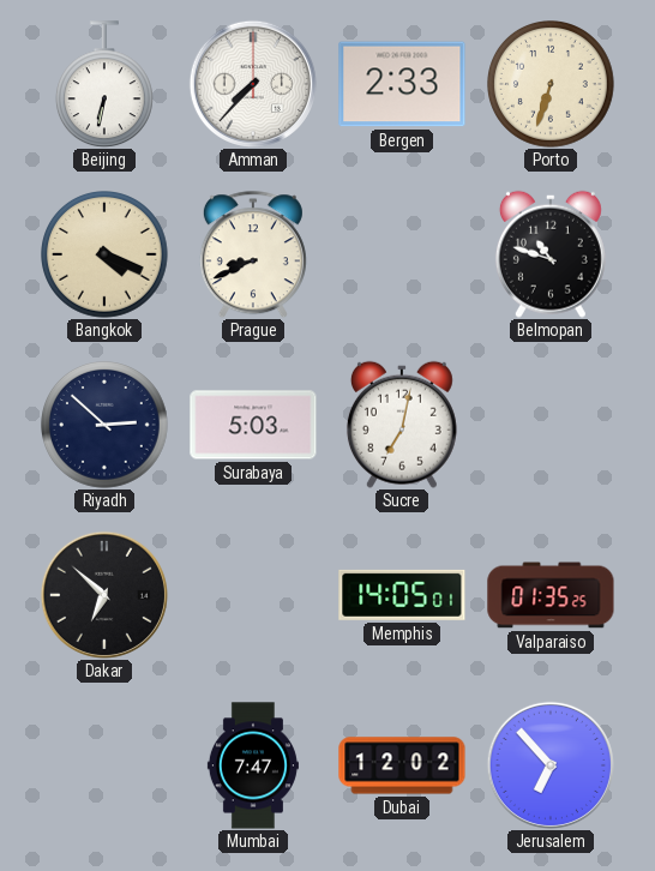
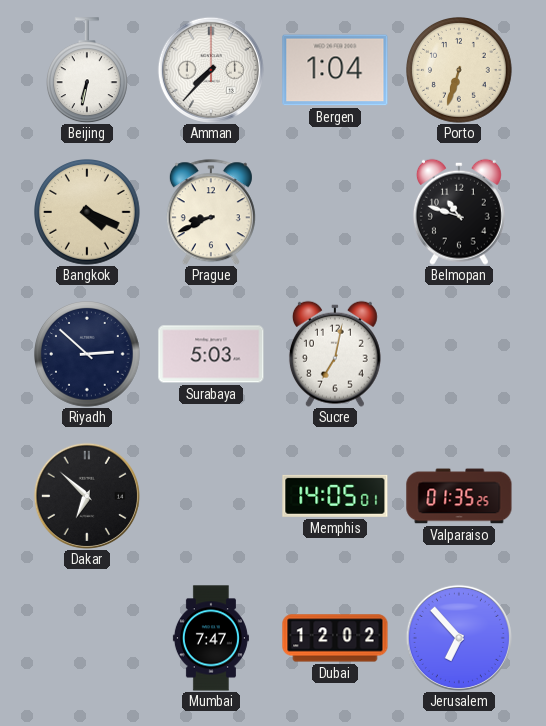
Bergen: 2:33 -> 1:04 (335, 70)
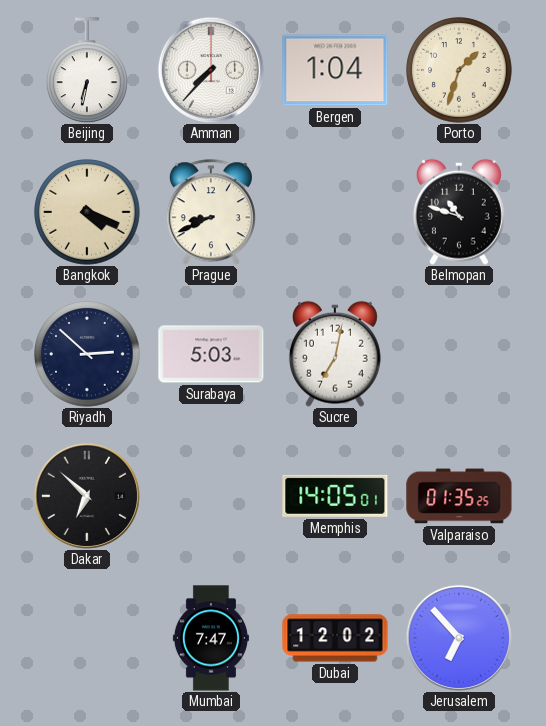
Porto: 6:33 -> 1:33 (460, 71)
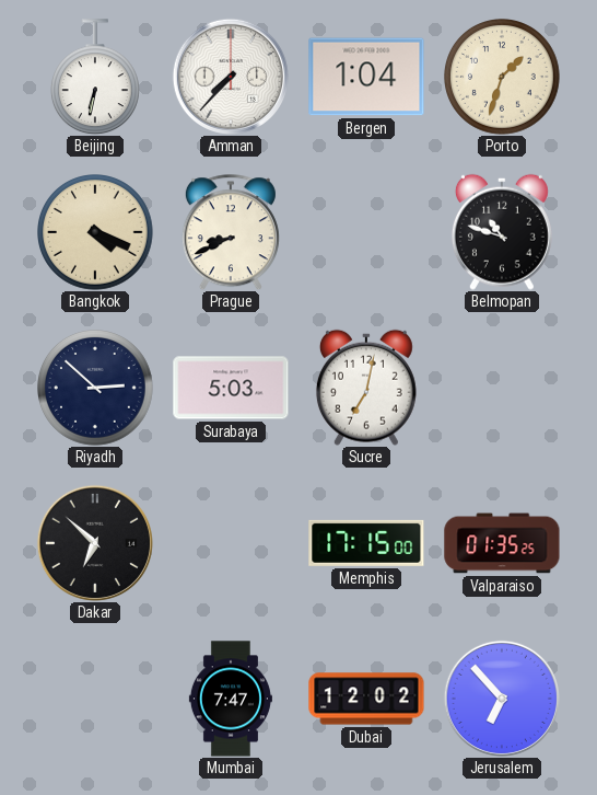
Memphis: 14:05 -> 17:15 (366, 543)
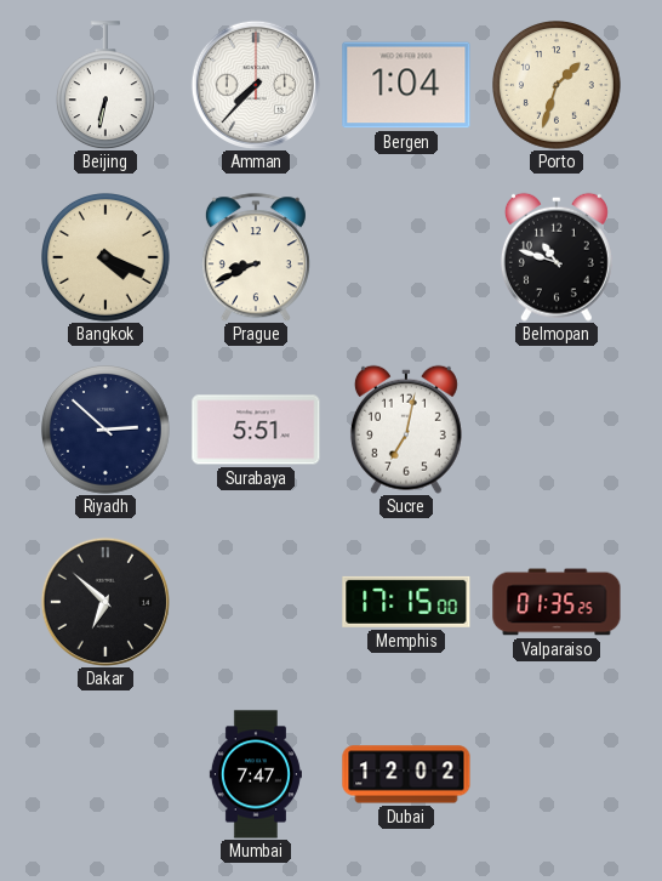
Surabaya: 5:03 -> 5:51 (256, 430)
Jerusalem: 6:53 -> none (502, 699)
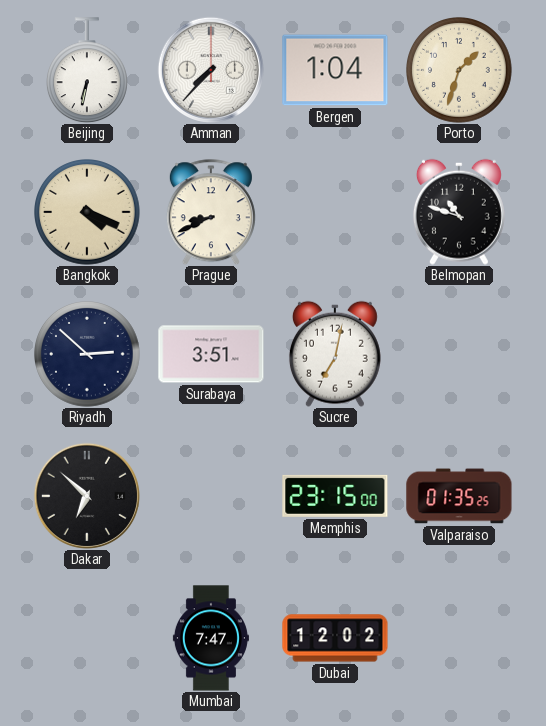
Surabaya: 5:51 -> 3:51 (211, 354)
Memphis: 17:15 -> 23:15 (335, 496)
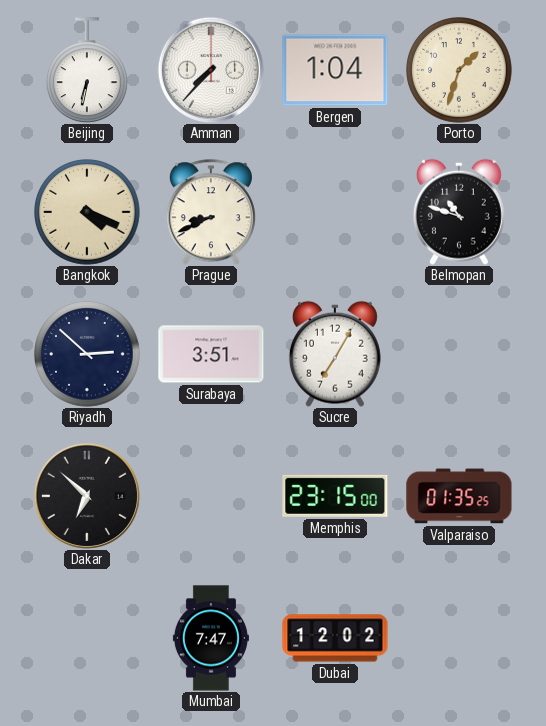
Sucre: 7:02 -> 7:05 (335, 354)
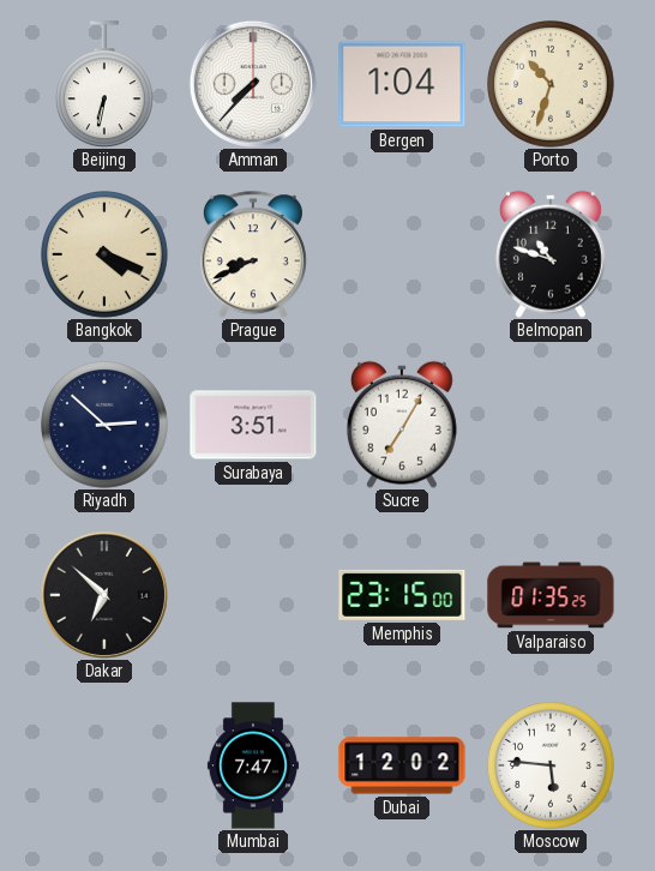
Porto: 1:33 -> 10:33 (552, 85)
Moscow: none -> 5:46 (552, 767)
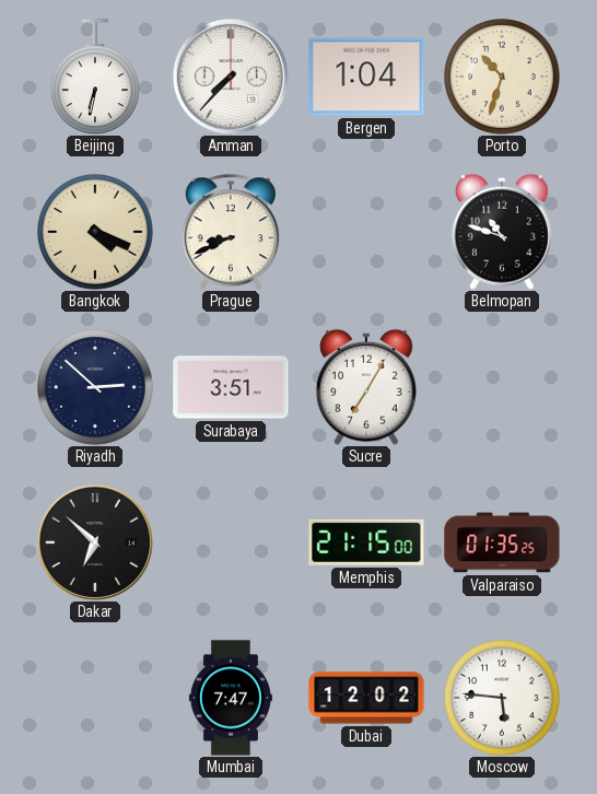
Memphis: 23:15 -> 21:15 (366, 542)
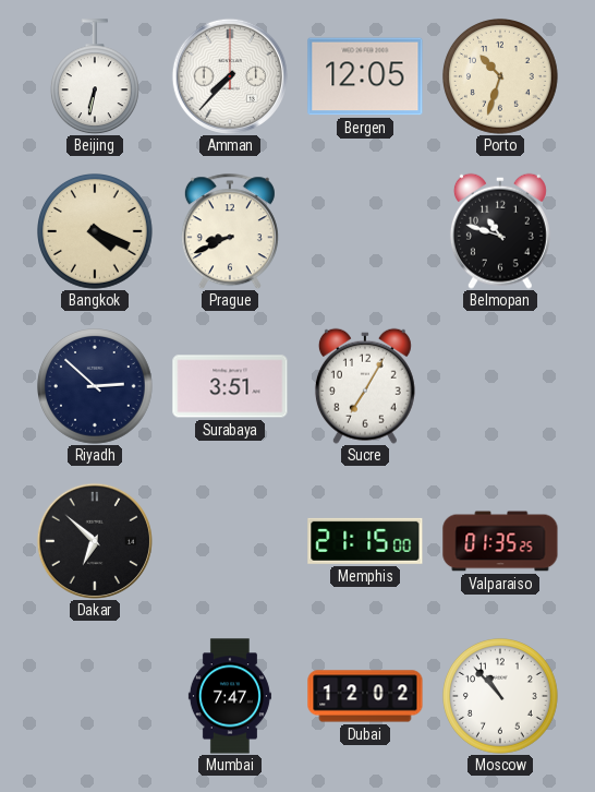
Bergen: 1:04 -> 12:05 (365, 76)
Moscow: 5:46 -> 10:53 (501, 697)
